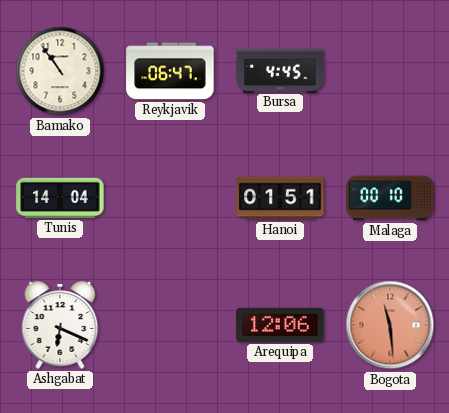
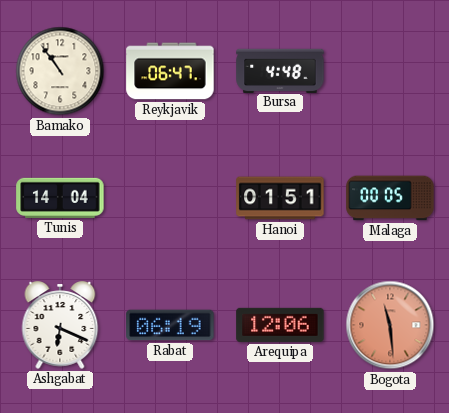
Bursa: 4:45 -> 4:48 (280, 70)
Malaga: 00:10 -> 00:05 (390, 198)
Rabat: none -> 06:19 (170, 325)
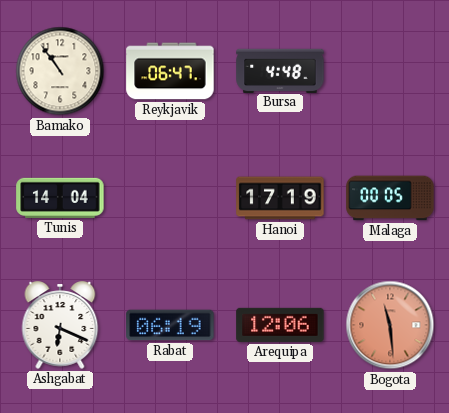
Hanoi: 01:51 -> 17:19 (280, 198)
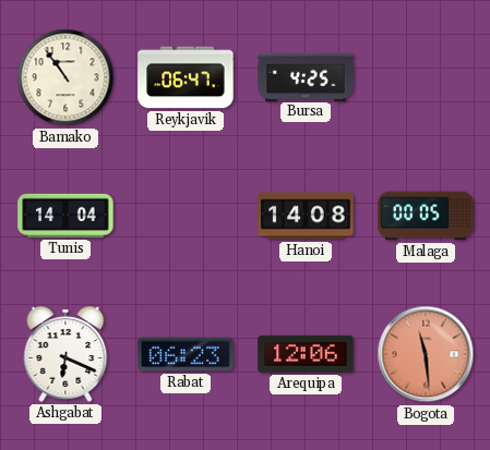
Bursa: 4:48 -> 4:25 (306, 76)
Hanoi: 17:19 -> 14:08 (306, 216)
Rabat: 06:19 -> 06:23 (186, 354)
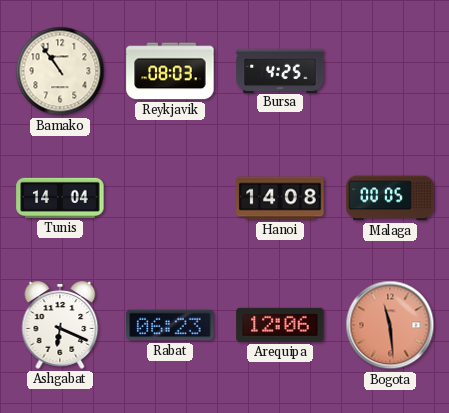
Reykjavik: 06:47 -> 08:03 (170, 71)
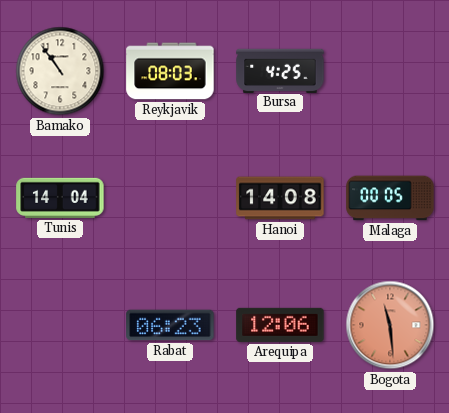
Ashgabat: 6:19 -> none (60, 325)
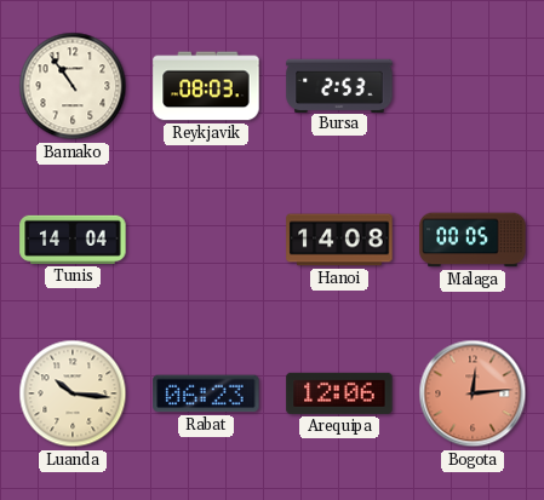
Bursa: 4:25 -> 2:53 (339, 85)
Luanda: none -> 10:16 (73, 393)
Bogota: 11:29 -> 12:14 (473, 393)
